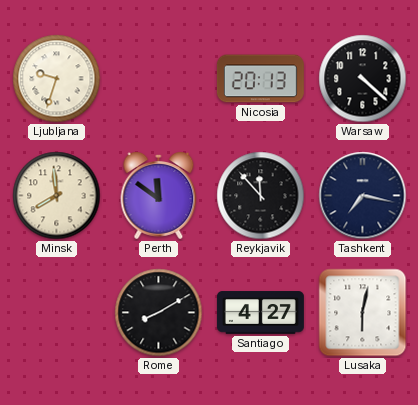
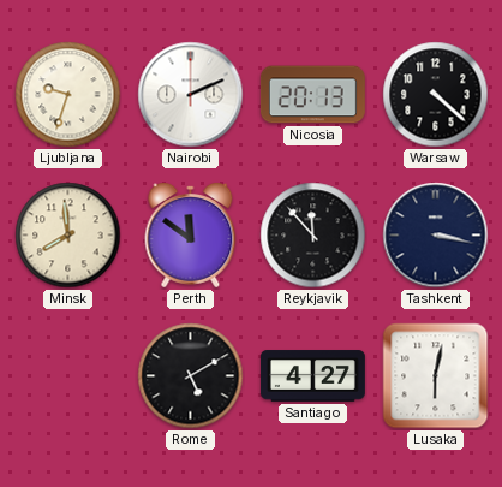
Nairobi: none -> 2:11 (191, 95)
Tashkent: 7:17 -> 3:17 (436, 236)
Rome: 8:10 -> 5:10 (191, 376)
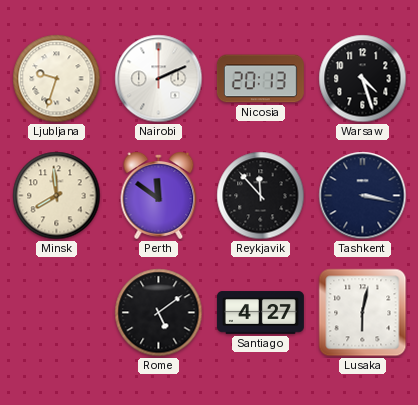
Warsaw: 4:22 -> 4:27 (363, 79)
Rome: 5:10 -> 5:09 (159, 313)
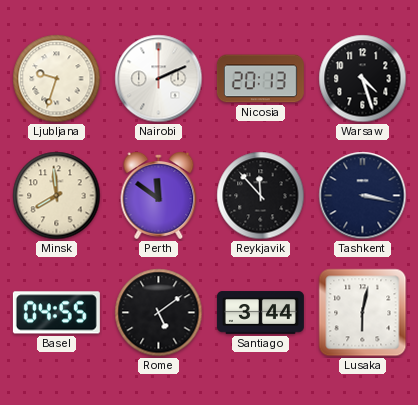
Basel: none -> 04:55 (56, 313)
Santiago: 4:27 -> 3:44 (260, 313)
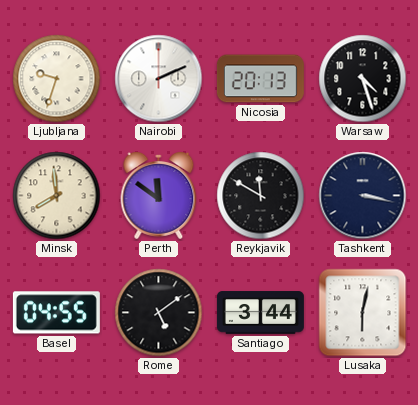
Reykjavik: 11:53 -> 11:50 (261, 196)
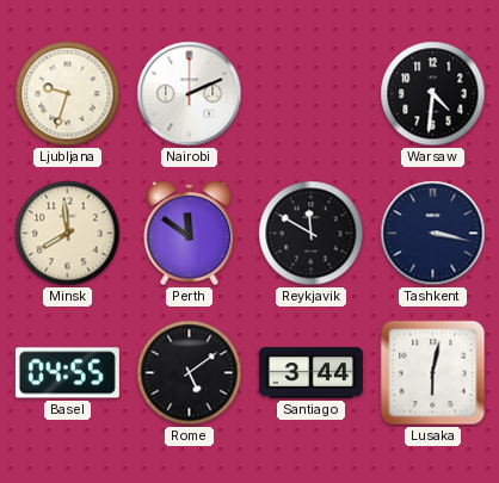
Nicosia: 20:13 -> none (260, 79)
Warsaw: 4:27 -> 4:31 (433, 94)
